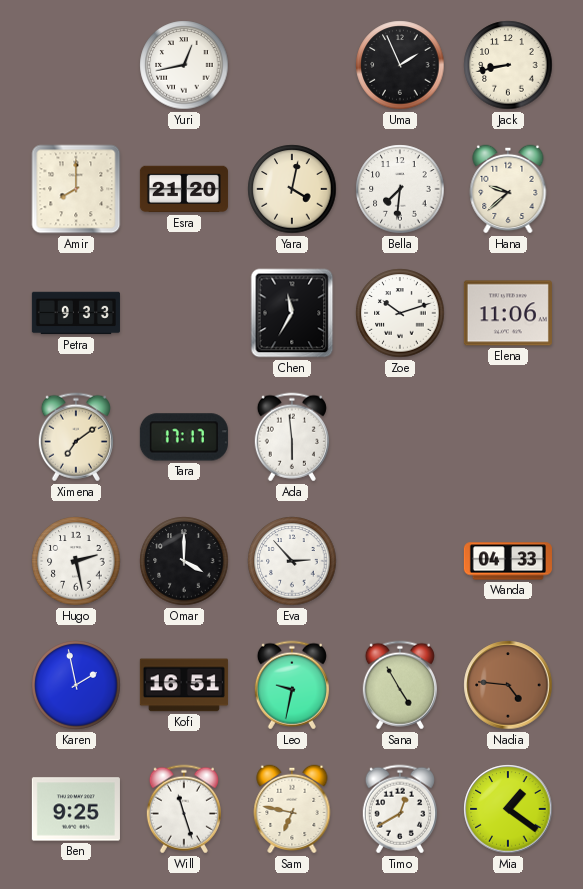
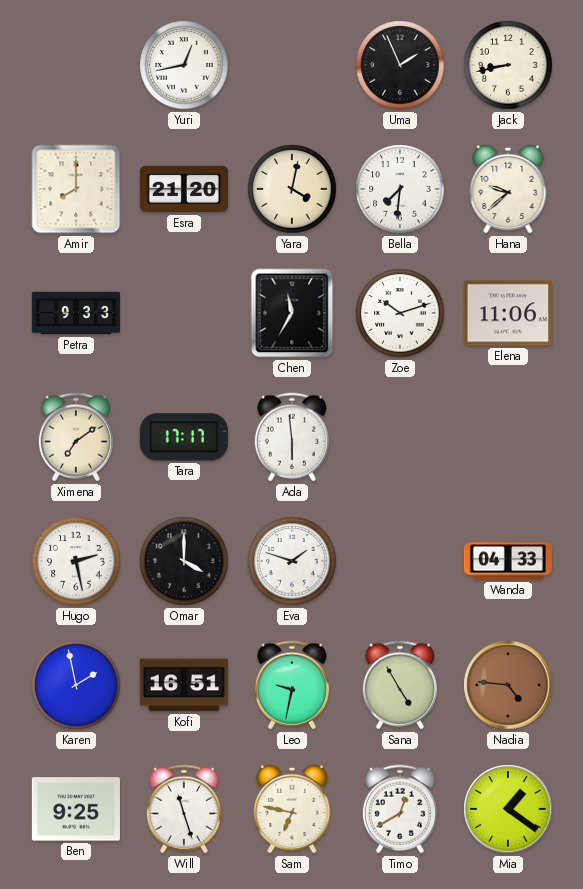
Eva: 2:53 -> 1:48 (292, 561)
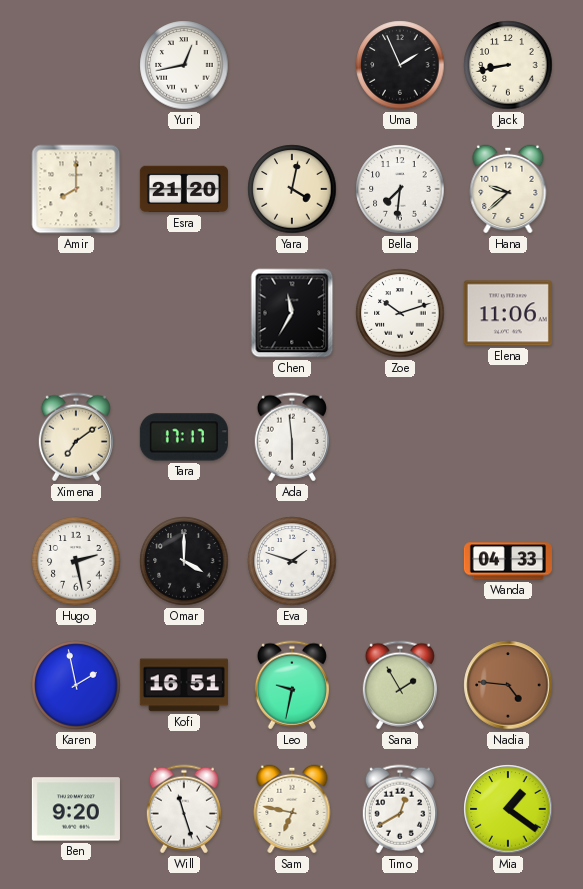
Petra: 9:33 -> none (76, 313)
Sana: 4:55 -> 1:55 (400, 685)
Ben: 9:25 -> 9:20 (76, 809)
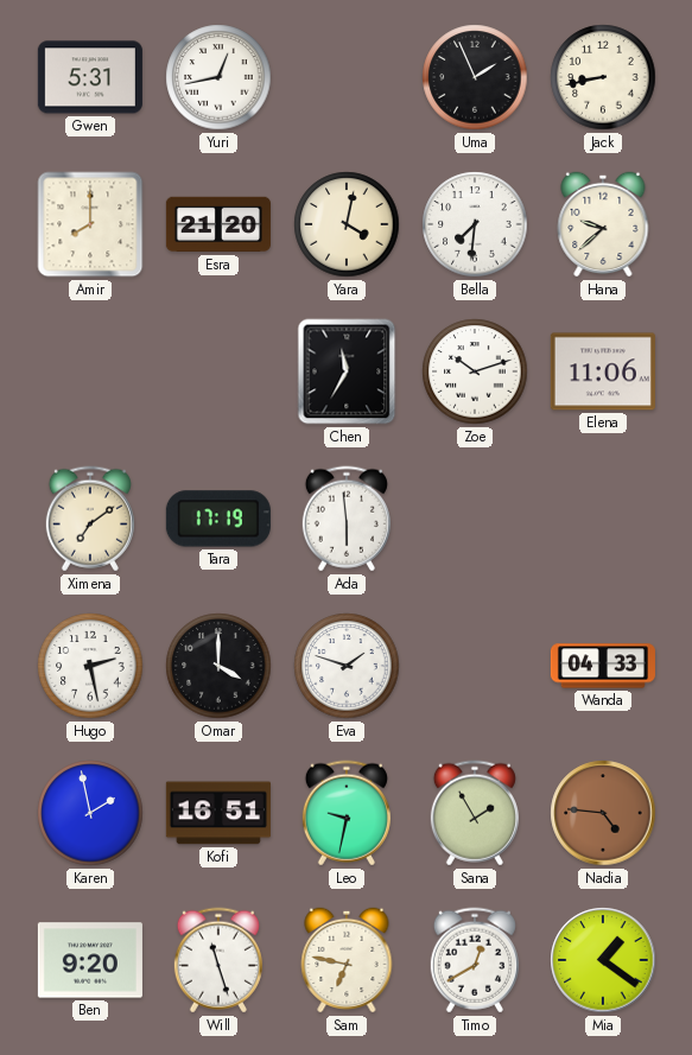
Gwen: none -> 5:31 (90, 77)
Tara: 17:17 -> 17:19 (218, 519)
